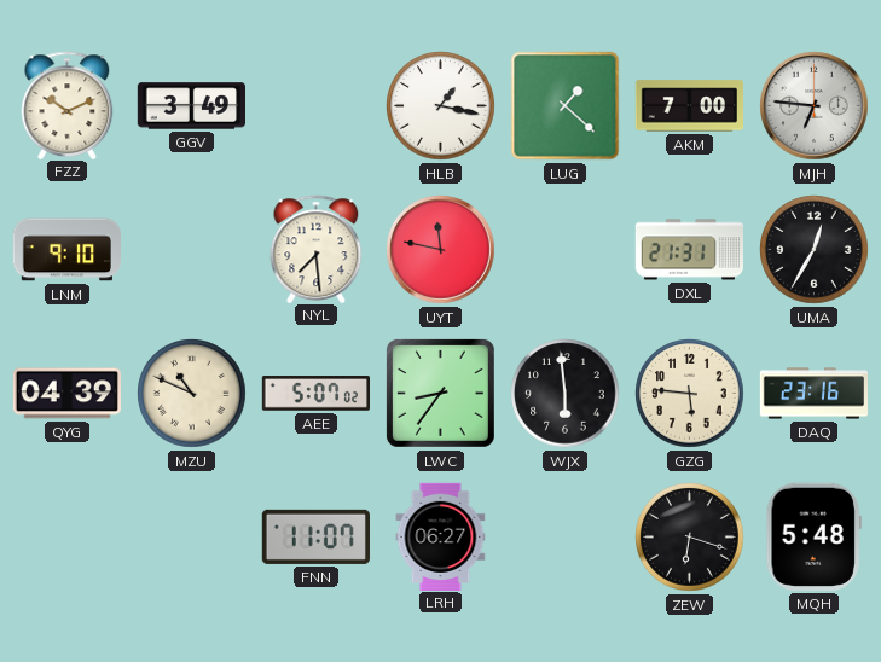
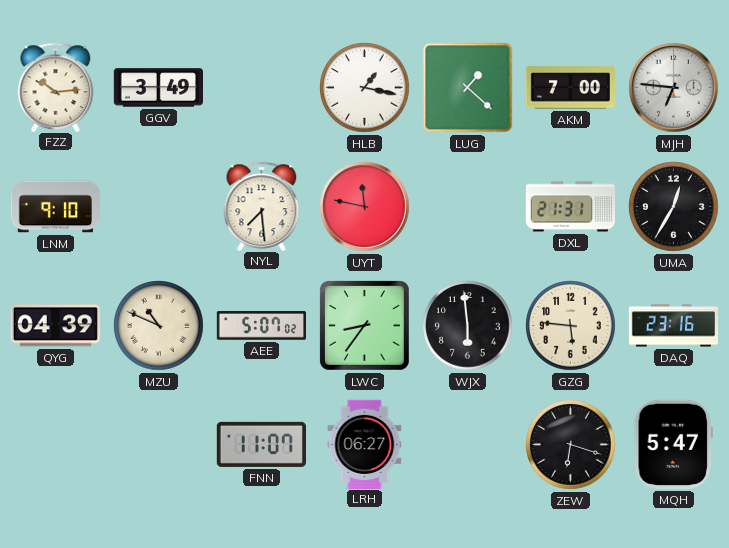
FZZ: 10:11 -> 10:14 (56, 87)
MQH: 5:48 -> 5:47 (673, 444)
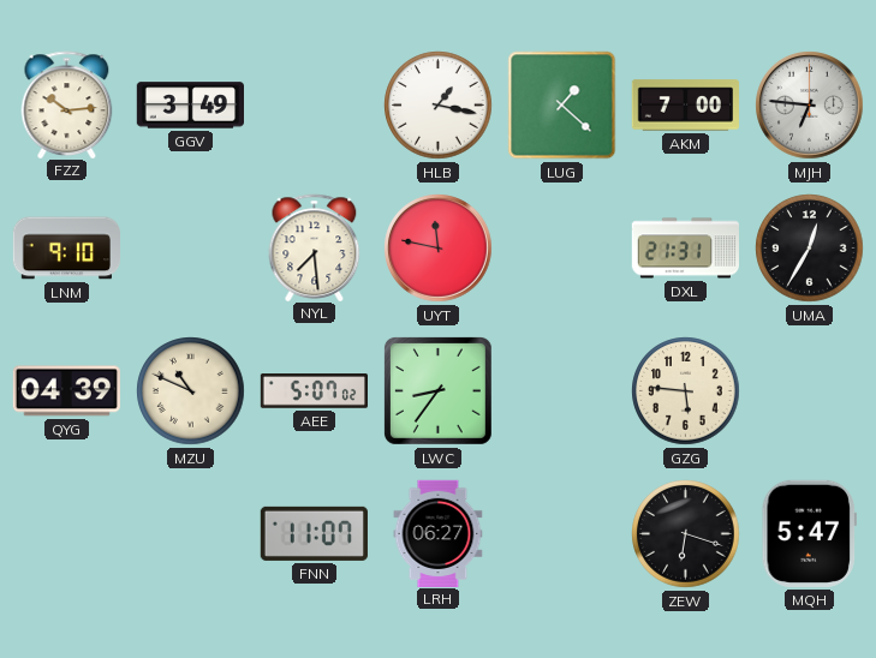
WJX: 5:59 -> none (468, 326)
DAQ: 23:16 -> none (674, 326)
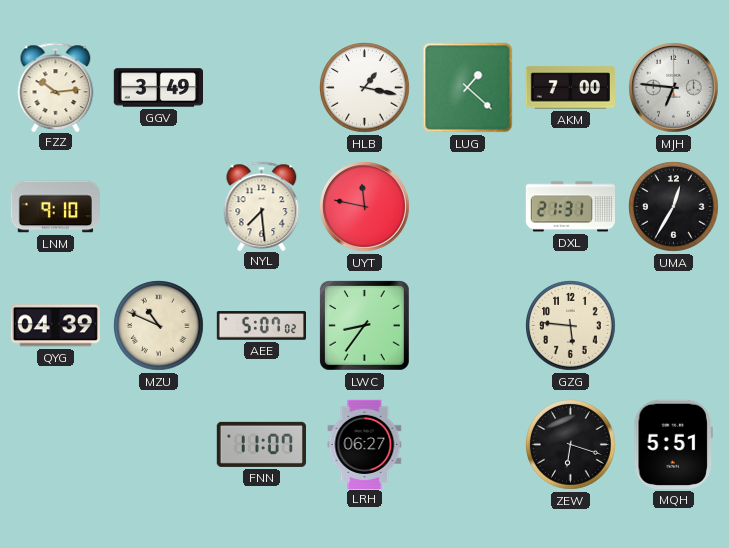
MQH: 5:47 -> 5:51 (673, 444)
